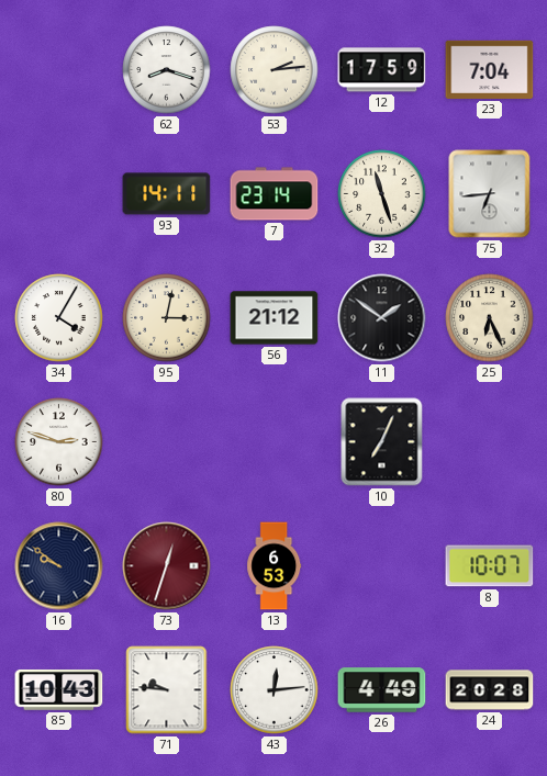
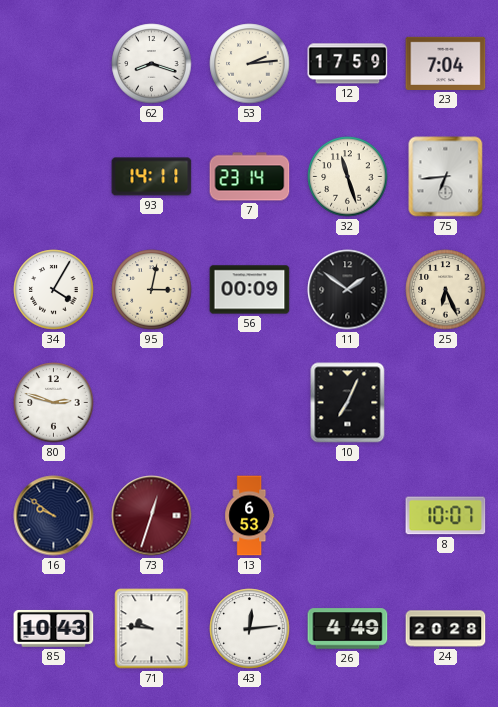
56: 21:12 -> 00:09 (250, 290)
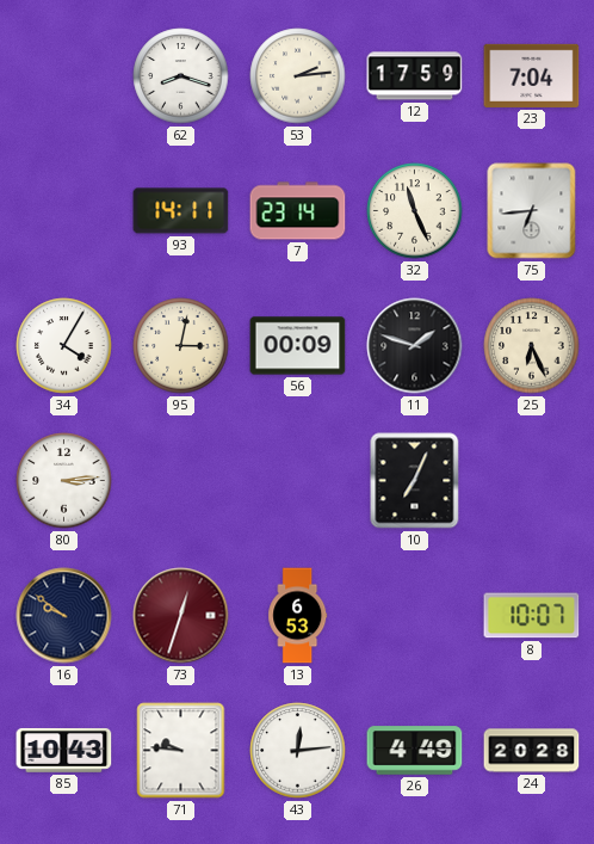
32: 11:27 -> 11:26 (415, 211)
11: 1:51 -> 1:48 (415, 346)
80: 2:48 -> 3:14 (64, 481)
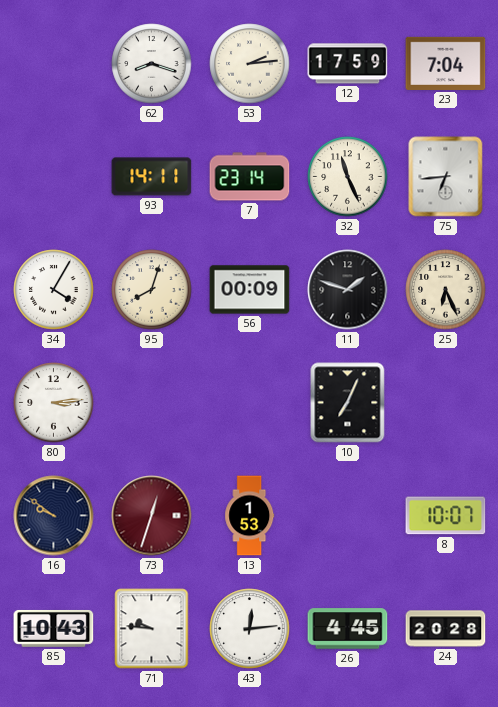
95: 3:02 -> 8:03 (152, 290)
13: 6:53 -> 1:53 (250, 516)
26: 4:49 -> 4:45 (348, 629)
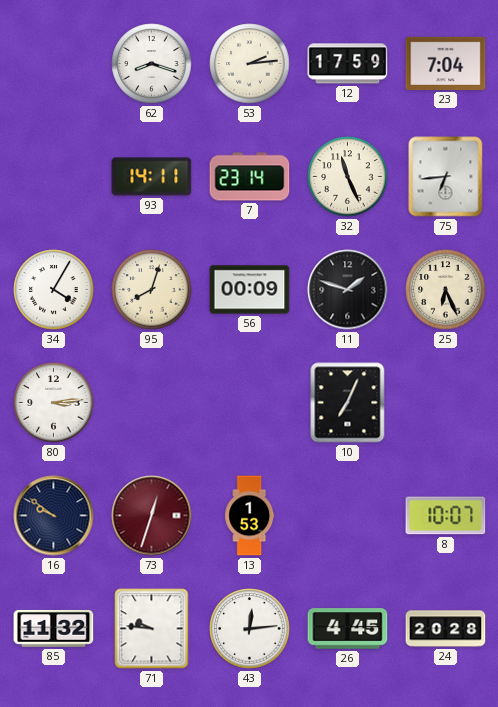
85: 10:43 -> 11:32 (54, 628)
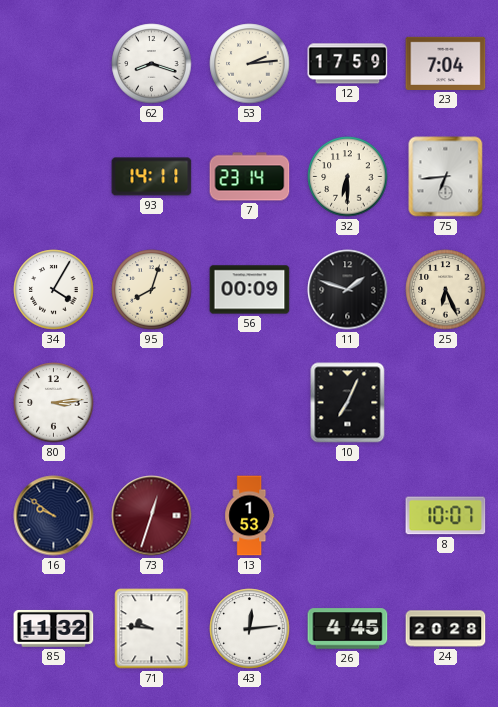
32: 11:26 -> 6:30 (348, 177)
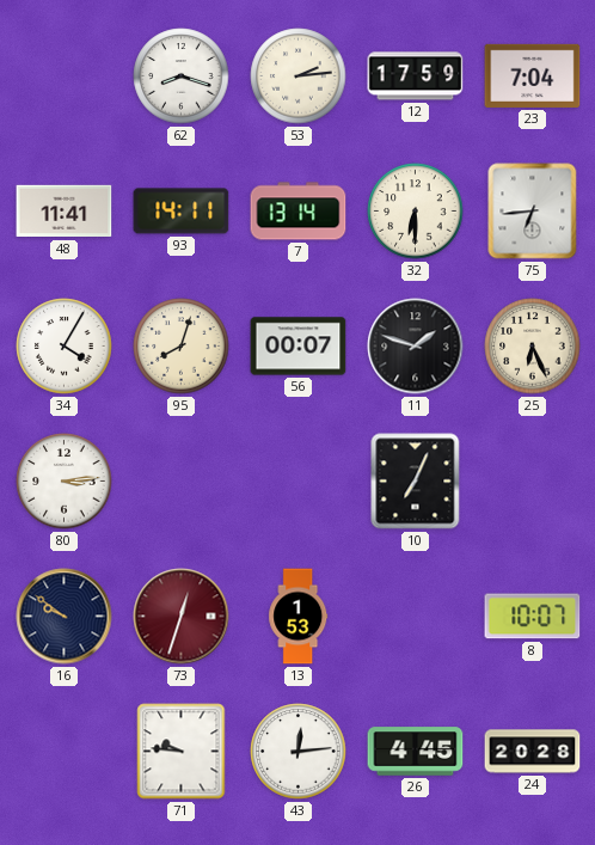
48: none -> 11:41 (65, 212)
7: 23:14 -> 13:14 (299, 212)
56: 00:09 -> 00:07 (299, 347)
85: 11:32 -> none (54, 628)
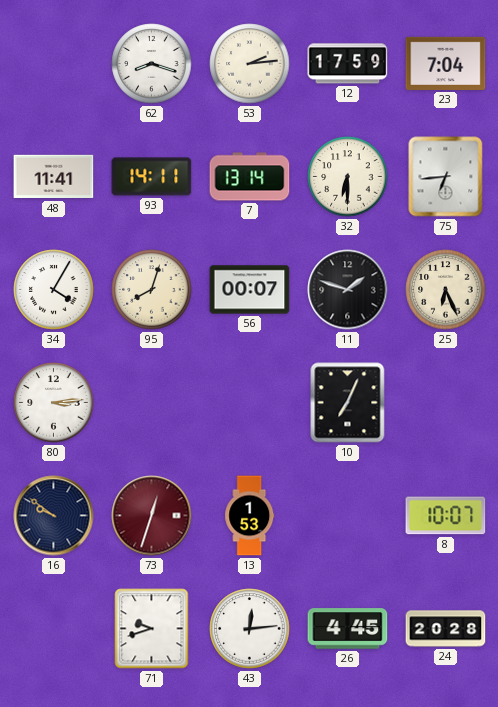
71: 9:46 -> 9:42 (152, 629)
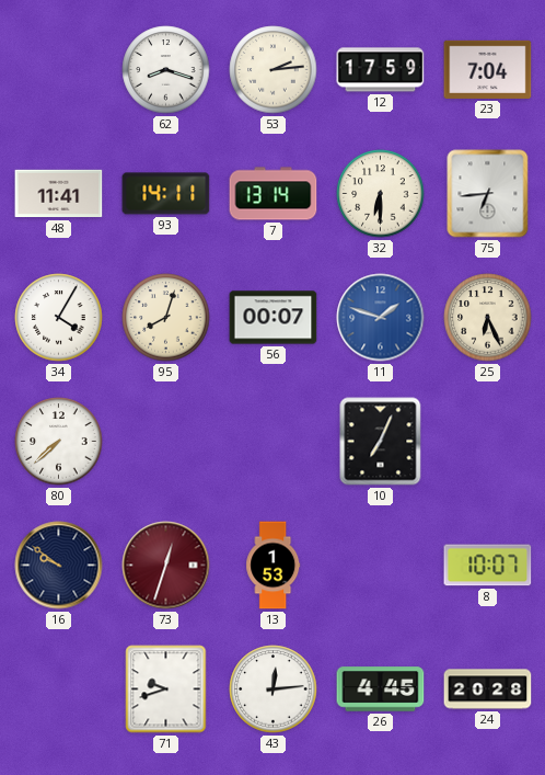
11 dial: black -> blue (381, 318)
80: 3:14 -> 7:38 (59, 442)
